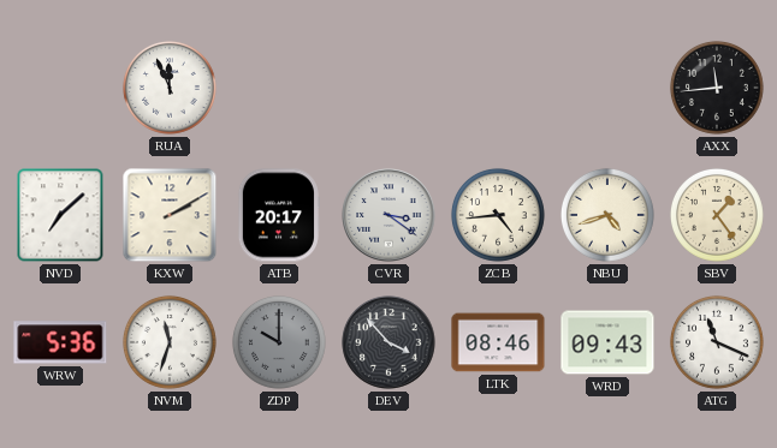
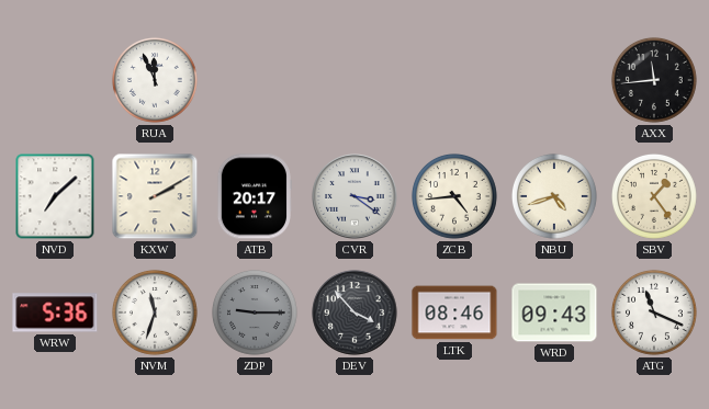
ZDP: 10:00 -> 9:15 (255, 313)
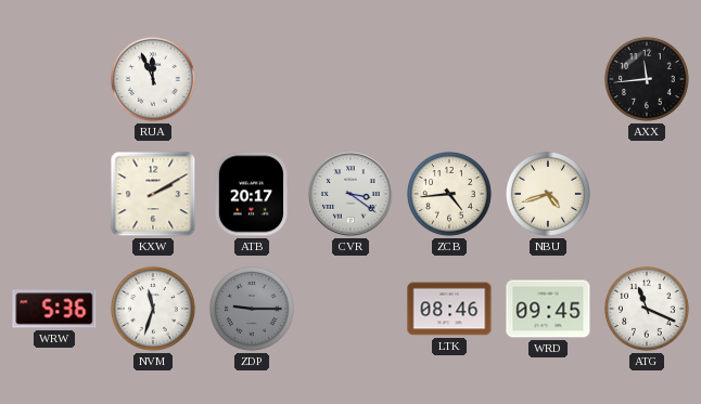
NVD: 7:08 -> none (55, 196)
SBV: 1:24 -> none (654, 196)
DEV: 3:53 -> none (354, 313)
WRD: 09:43 -> 09:45 (548, 309)
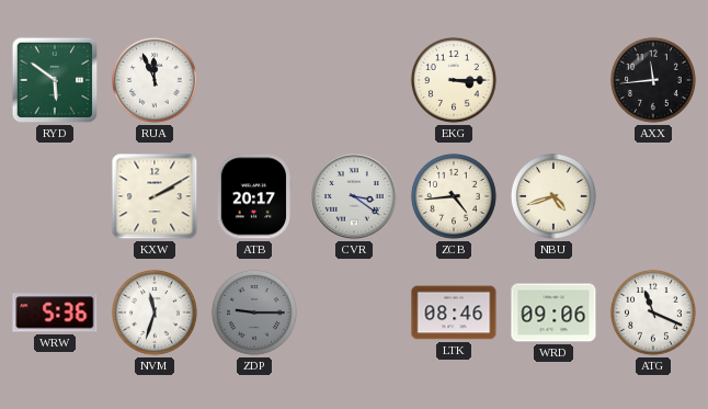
RYD: none -> 5:51 (55, 80)
EKG: none -> 3:15 (454, 80)
WRD: 09:45 -> 09:06 (553, 313)
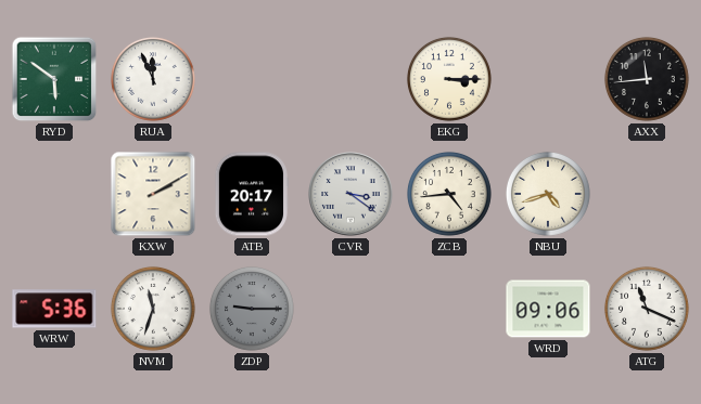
LTK: 08:46 -> none (454, 313)
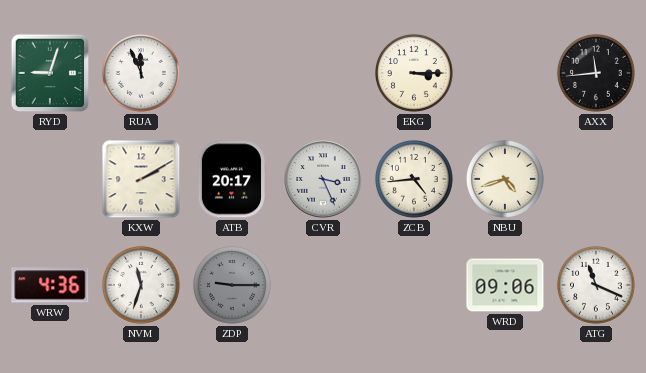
RYD: 5:51 -> 9:03 (50, 73)
CVR: 3:21 -> 3:26 (323, 179)
WRW: 5:36 -> 4:36 (50, 285)
